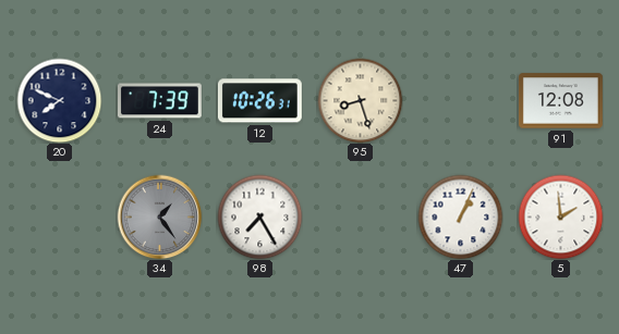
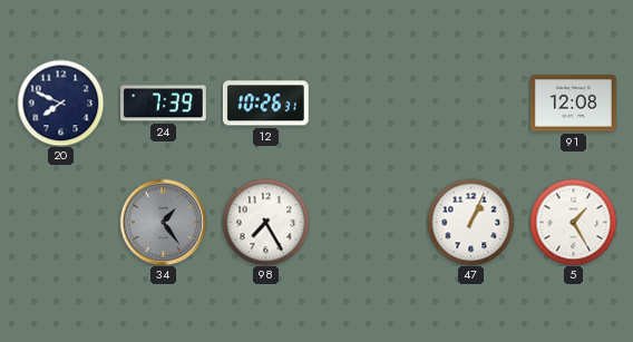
95: 8:27 -> none (360, 100)
5: 1:59 -> 1:25 (573, 222)
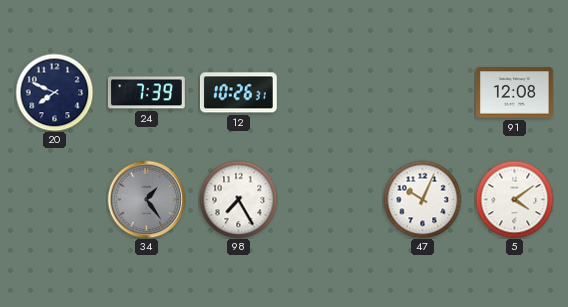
47: 1:04 -> 10:04 (422, 199)
5: 1:25 -> 4:09 (514, 199)
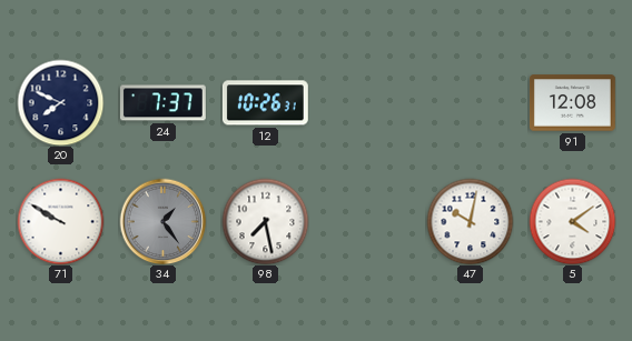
24: 7:39 -> 7:37 (162, 103)
71: none -> 9:50 (60, 221)
98: 7:25 -> 7:28 (265, 221)
47: 10:04 -> 10:02 (470, 221)
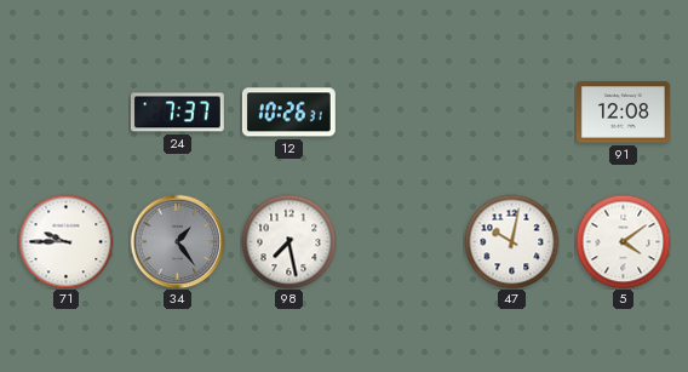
20: 7:49 -> none (60, 102)
71: 9:50 -> 9:45 (65, 241)
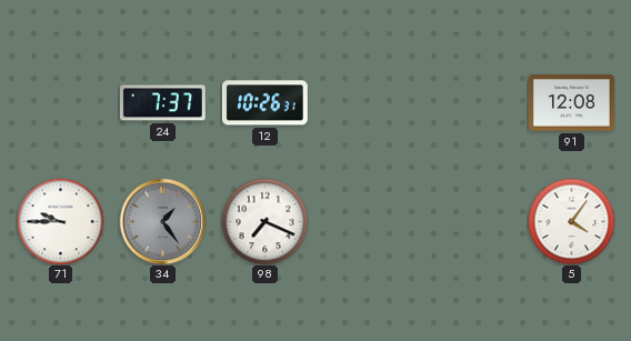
98: 7:28 -> 7:19 (264, 221)
47: 10:02 -> none (511, 241)
5: 4:09 -> 4:06 (571, 221)
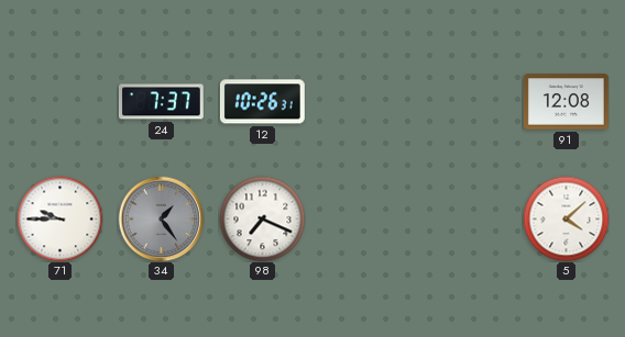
5: 4:06 -> 4:08 (566, 218)
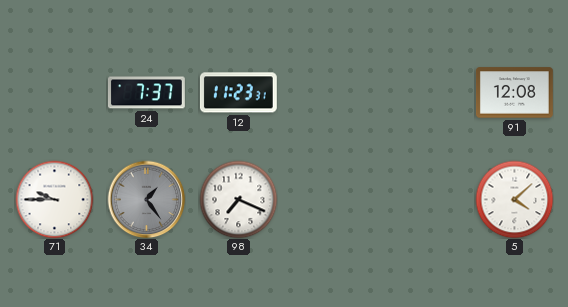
12: 10:26 -> 11:23 (238, 93)
